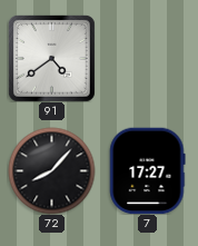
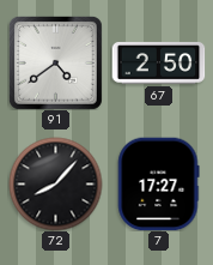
67: none -> 2:50 (158, 64)
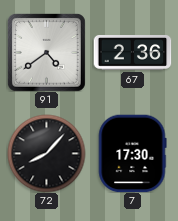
67: 2:50 -> 2:36 (132, 53)
7: 17:27 -> 17:30 (133, 153)
